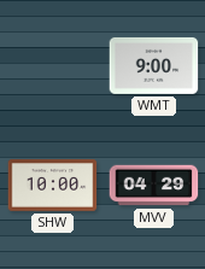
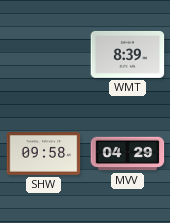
WMT: 9:00 -> 8:39 (128, 54)
SHW: 10:00 -> 09:58 (44, 154)
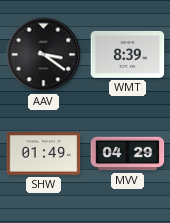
AAV: none -> 3:21 (44, 55)
SHW: 09:58 -> 01:49 (44, 154)
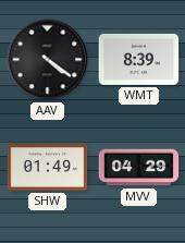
AAV: 3:21 -> 4:21 (48, 60)
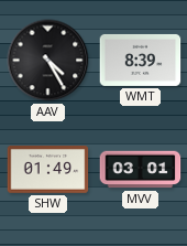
AAV: 4:21 -> 4:25 (48, 61)
MVV: 04:29 -> 03:01 (141, 170)
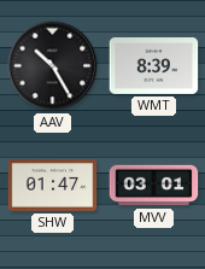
AAV: 4:25 -> 10:25 (53, 66)
SHW: 01:49 -> 01:47 (53, 186)
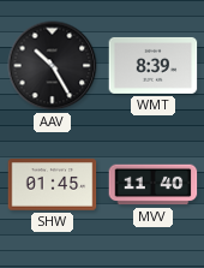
SHW: 01:47 -> 01:45 (53, 185)
MVV: 03:01 -> 11:40 (154, 185)
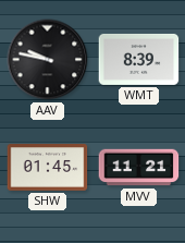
AAV: 10:25 -> 9:47 (48, 60)
MVV: 11:40 -> 11:21 (139, 168)
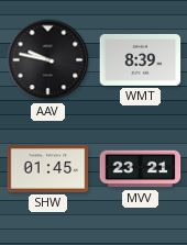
MVV: 11:21 -> 23:21 (141, 169)
